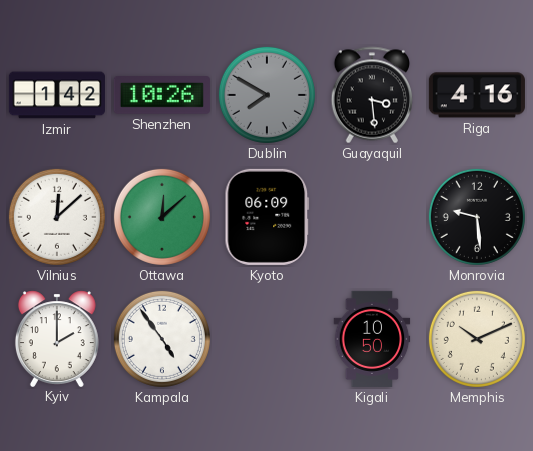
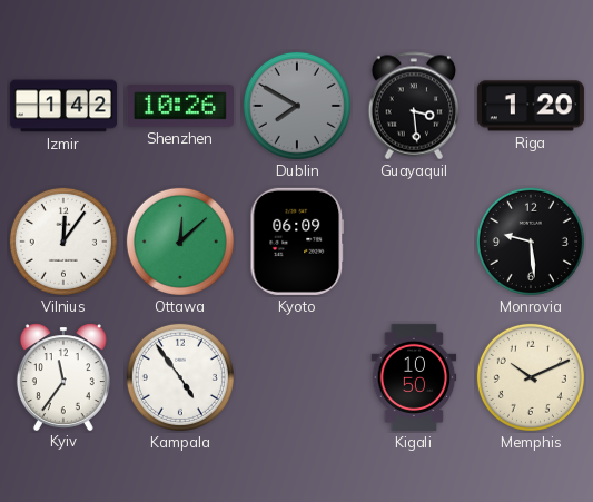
Riga: 4:16 -> 1:20 (531, 106)
Vilnius: 12:08 -> 12:06 (63, 242)
Kyiv: 2:00 -> 11:36 (63, 376)
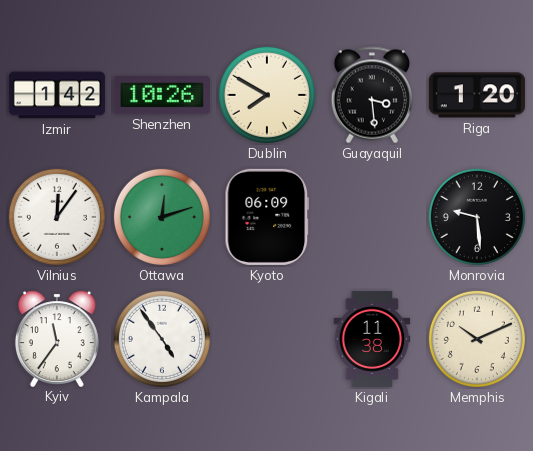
Dublin dial: grey -> cream (267, 95)
Ottawa: 12:08 -> 12:12 (162, 217)
Kigali: 10:50 -> 11:38 (372, 339)
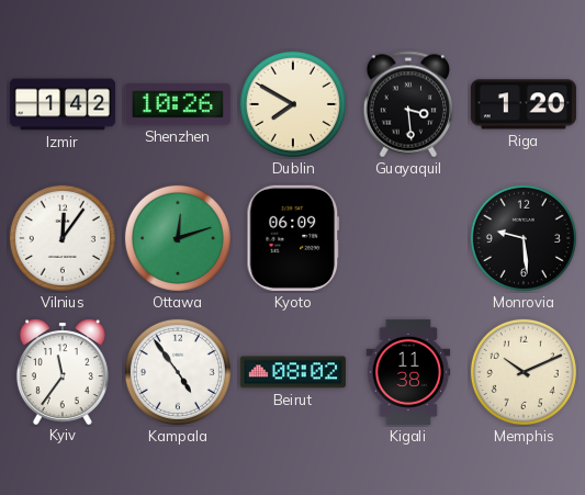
Beirut: none -> 08:02 (293, 372)
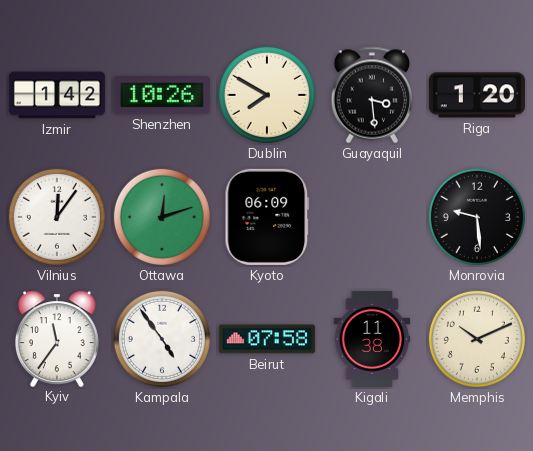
Beirut: 08:02 -> 07:58 (267, 339)
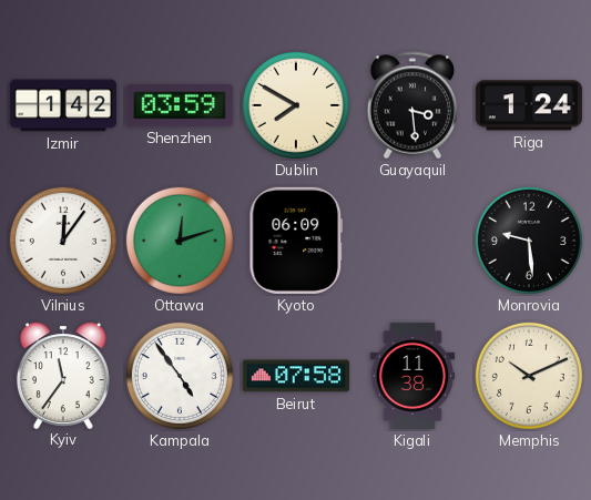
Shenzhen: 10:26 -> 03:59 (180, 106)
Riga: 1:20 -> 1:24 (529, 105)
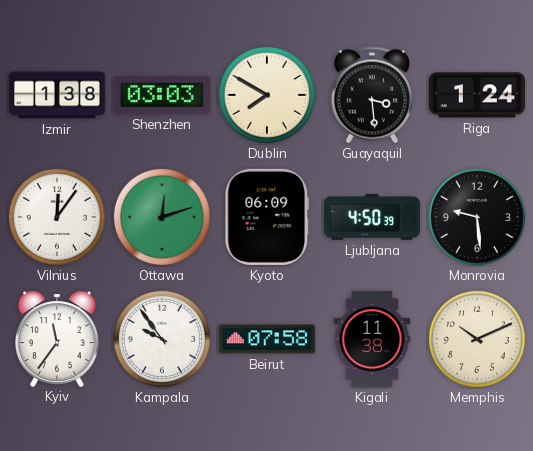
Izmir: 1:42 -> 1:38 (57, 95)
Shenzhen: 03:59 -> 03:03 (162, 96)
Ljubljana: none -> 4:50 (372, 217)
Kampala: 4:54 -> 9:54 (162, 339)
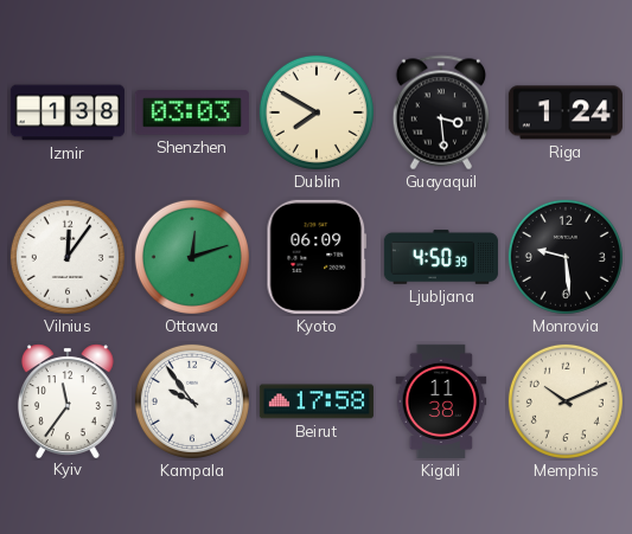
Beirut: 07:58 -> 17:58 (317, 401)
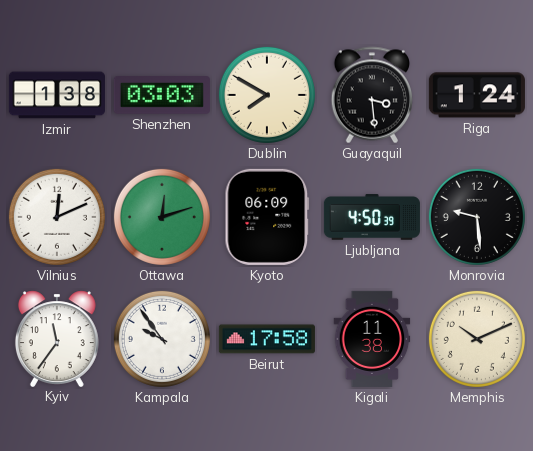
Vilnius: 12:06 -> 12:11 (57, 217)
